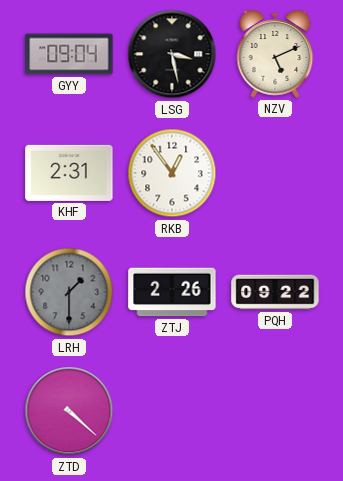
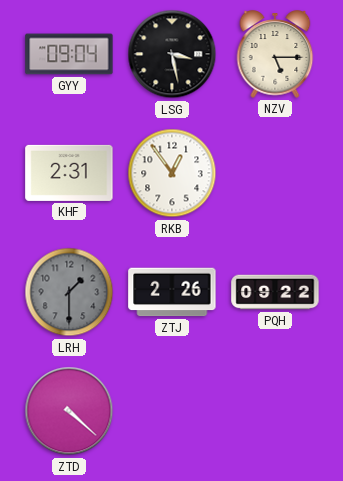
NZV: 5:11 -> 5:15 (275, 54)
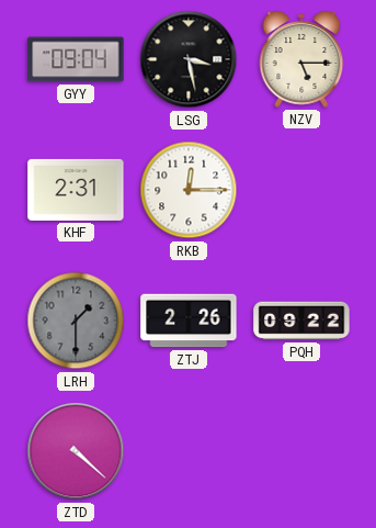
RKB: 12:54 -> 12:15 (189, 190)
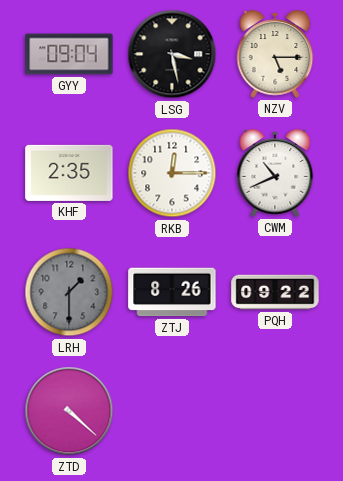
KHF: 2:31 -> 2:35 (69, 173)
CWM: none -> 10:41 (275, 173)
ZTJ: 2:26 -> 8:26 (172, 292)
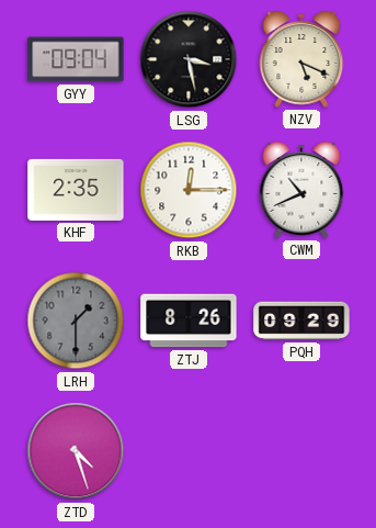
NZV: 5:15 -> 5:19 (301, 59)
PQH: 09:22 -> 09:29 (301, 321)
ZTD: 4:22 -> 4:27 (76, 451)
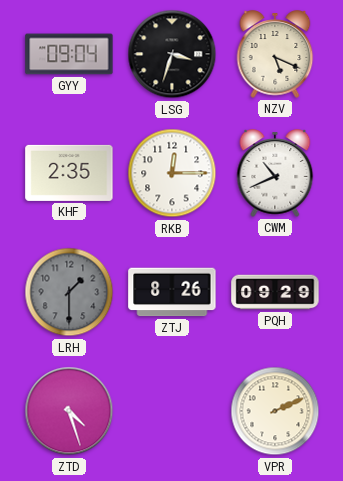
LSG: 3:28 -> 3:33 (172, 54)
VPR: none -> 2:11 (275, 411)
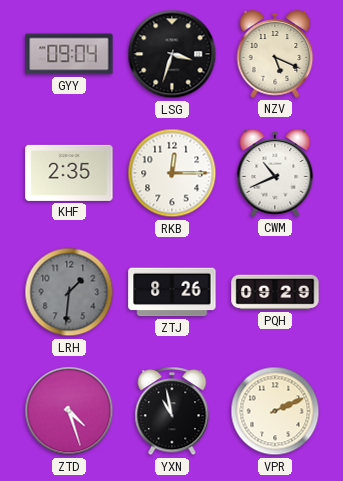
LRH: 1:30 -> 1:31 (69, 292)
YXN: none -> 10:58 (172, 412)
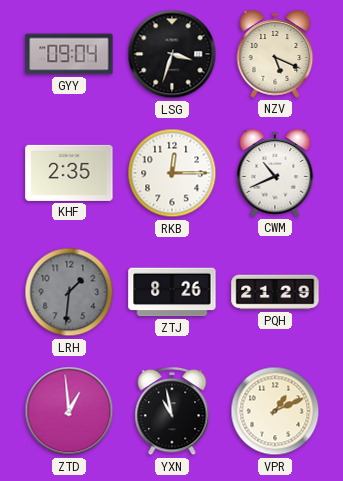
PQH: 09:29 -> 21:29 (275, 292)
ZTD: 4:27 -> 12:59 (69, 411)
VPR: 2:11 -> 1:11 (275, 411)
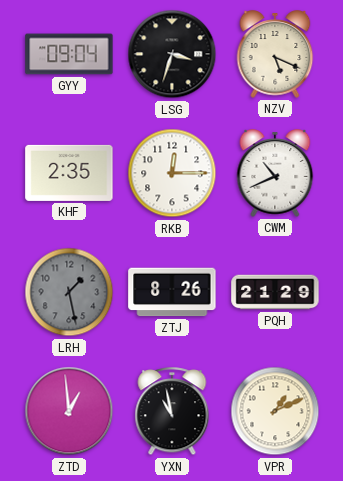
LRH: 1:31 -> 1:28 (69, 292)
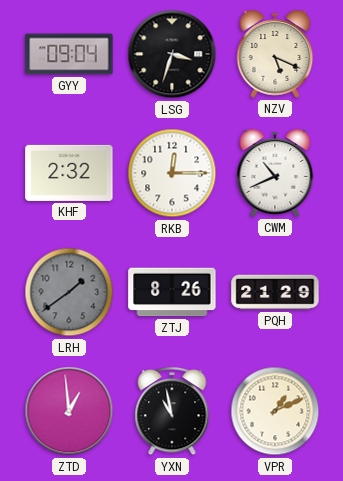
KHF: 2:35 -> 2:32 (69, 173)
LRH: 1:28 -> 1:39 (69, 292)
